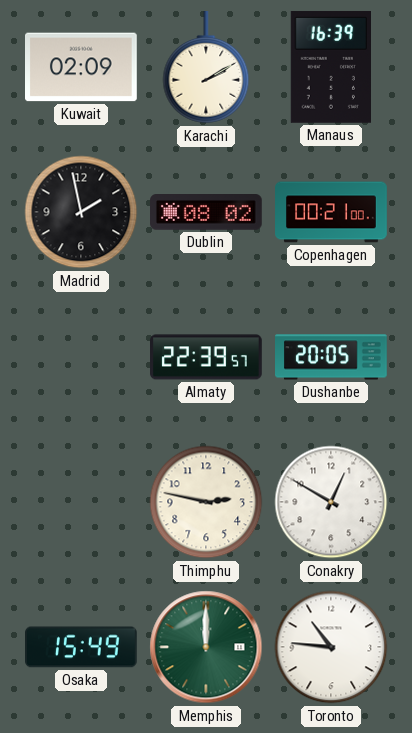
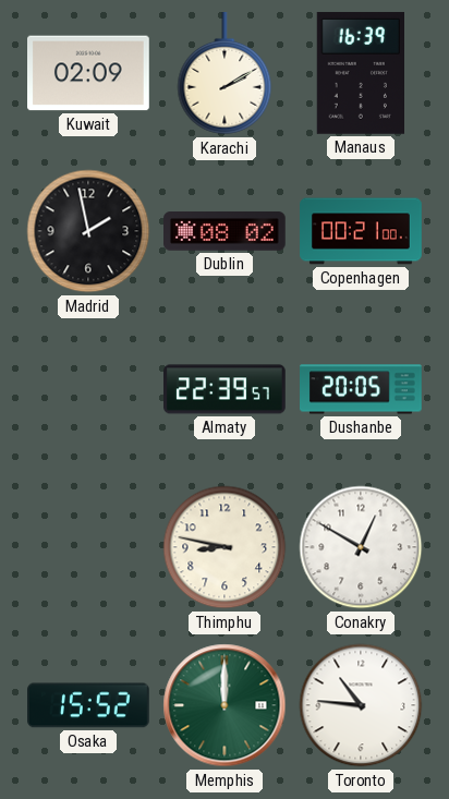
Thimphu: 2:47 -> 8:47 (225, 547)
Osaka: 15:49 -> 15:52 (89, 705)
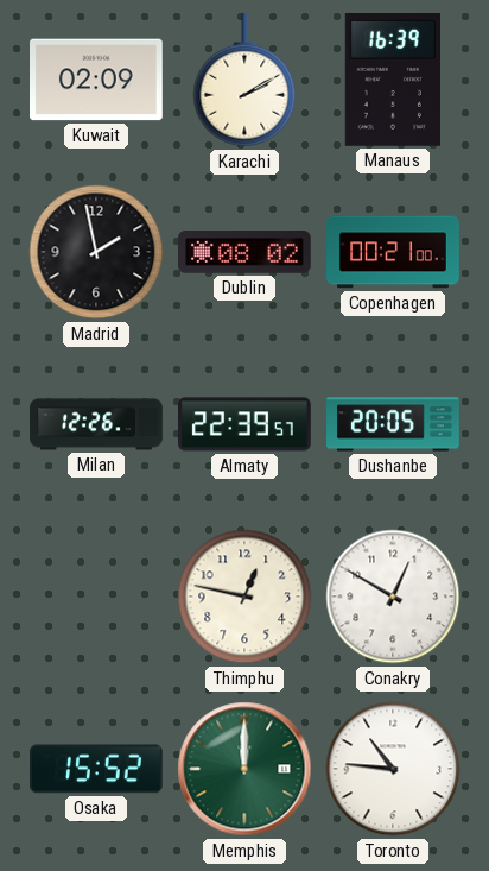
Milan: none -> 12:26 (96, 424)
Thimphu: 8:47 -> 12:47 (244, 597)
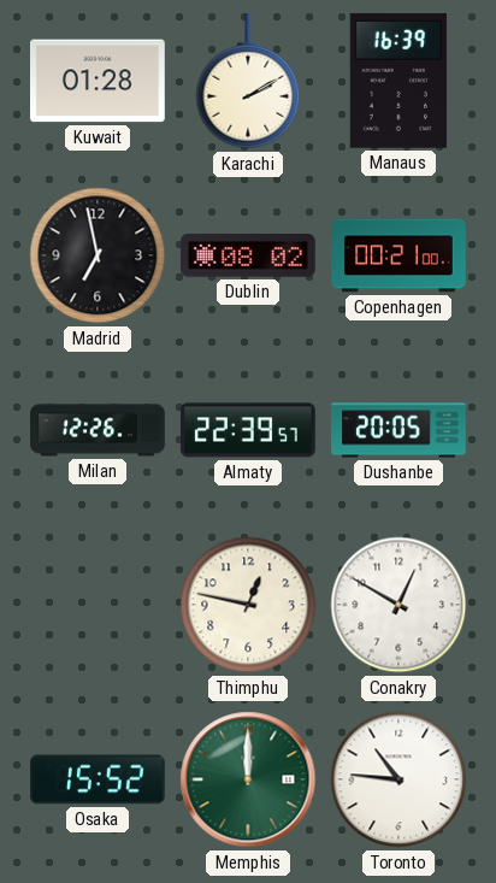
Kuwait: 02:09 -> 01:28 (99, 81)
Madrid: 1:58 -> 6:58 (98, 255)
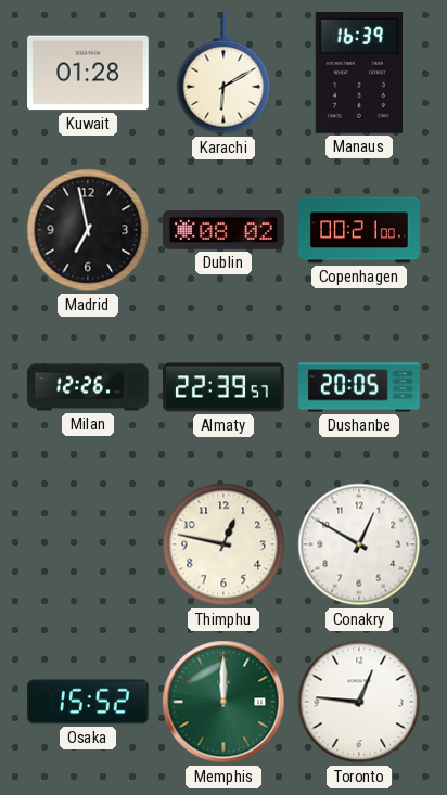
Karachi: 2:10 -> 6:10 (224, 74)
Toronto: 10:46 -> 12:46 (359, 702)
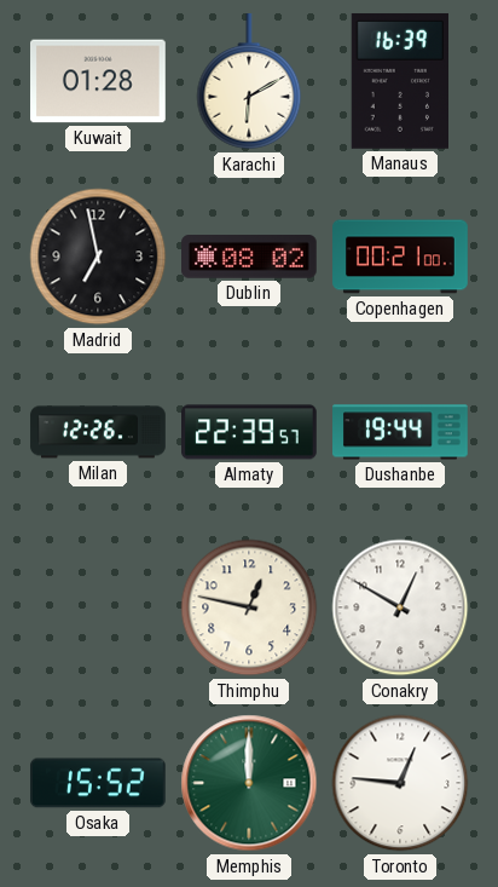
Dushanbe: 20:05 -> 19:44 (401, 432)
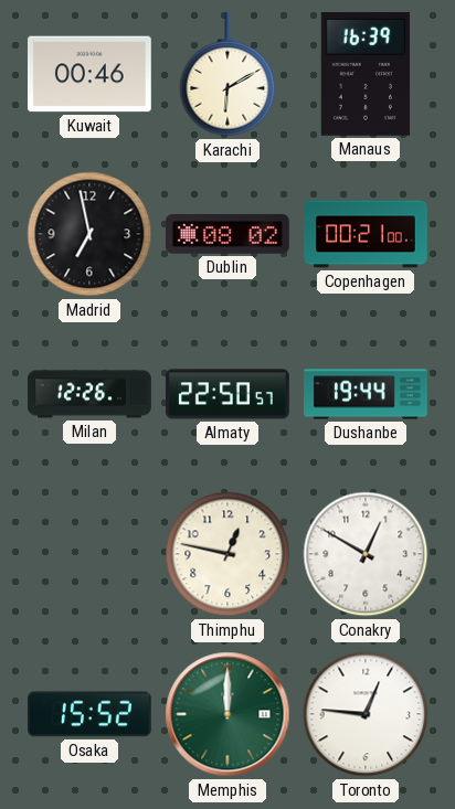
Kuwait: 01:28 -> 00:46 (91, 74)
Almaty: 22:39 -> 22:50 (229, 394)
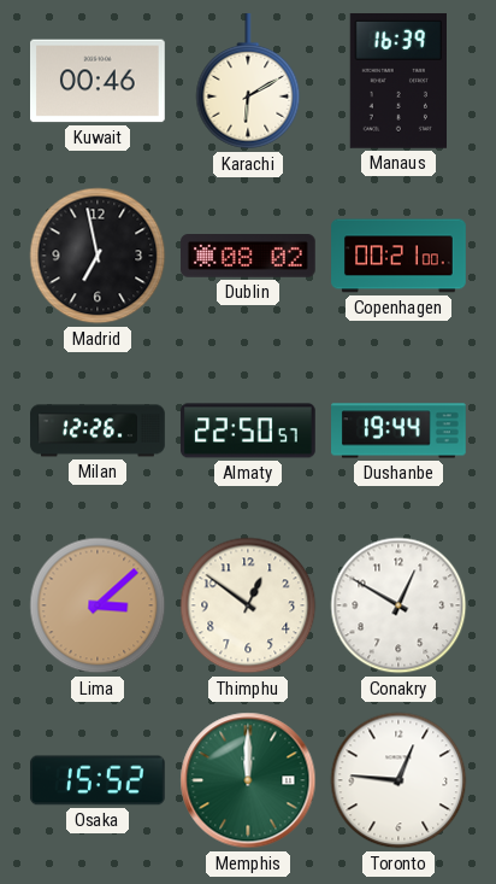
Lima: none -> 3:08 (98, 605)
Thimphu: 12:47 -> 12:51 (248, 605)
